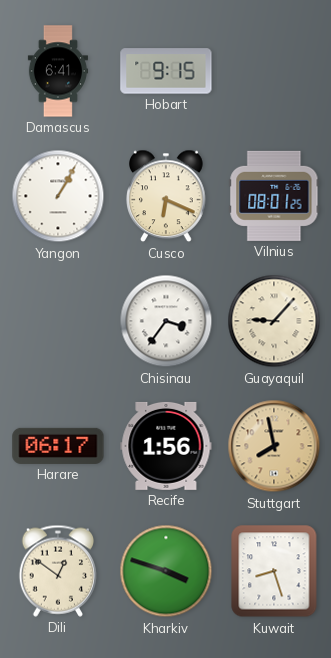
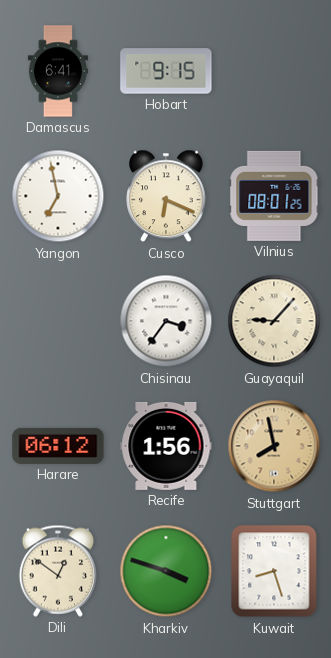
Yangon: 1:05 -> 6:58 (58, 196)
Harare: 06:17 -> 06:12 (58, 446)
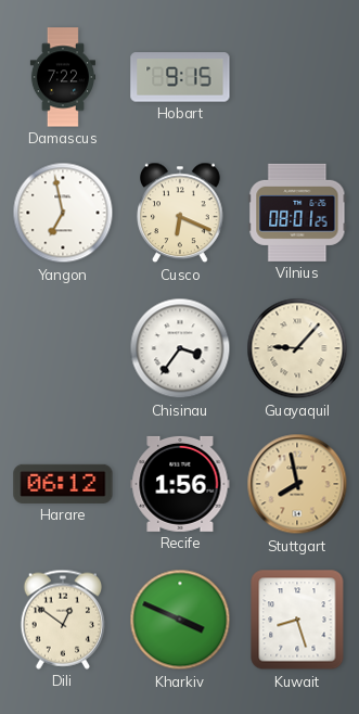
Damascus: 6:41 -> 7:22 (63, 77)
Kharkiv: 3:48 -> 3:49 (180, 620)
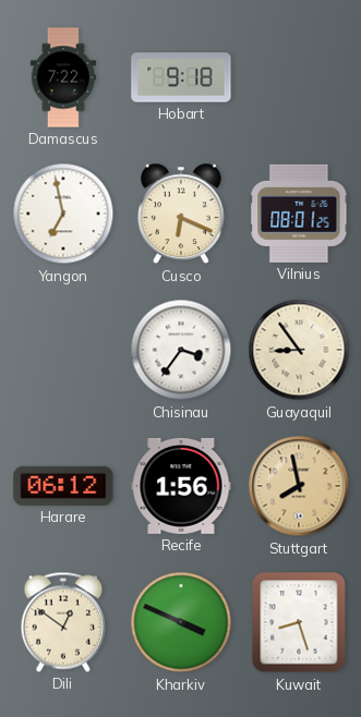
Hobart: 9:15 -> 9:18 (181, 77)
Guayaquil: 9:07 -> 8:54 (299, 350)
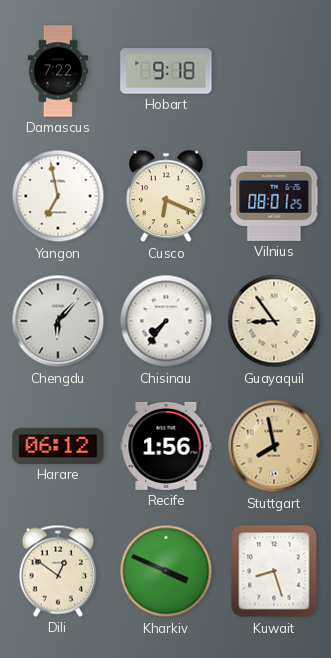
Chengdu: none -> 6:07 (58, 321)
Chisinau: 3:36 -> 7:36 (166, 321)
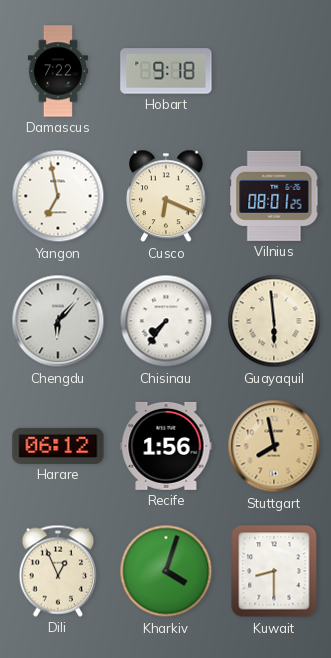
Guayaquil: 8:54 -> 5:59 (274, 321)
Dili: 12:51 -> 12:56 (57, 571)
Kharkiv: 3:49 -> 4:03 (166, 571)
Kuwait: 8:27 -> 8:30 (274, 571)
